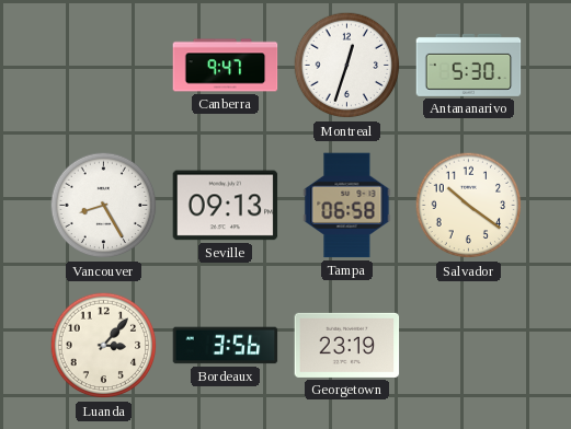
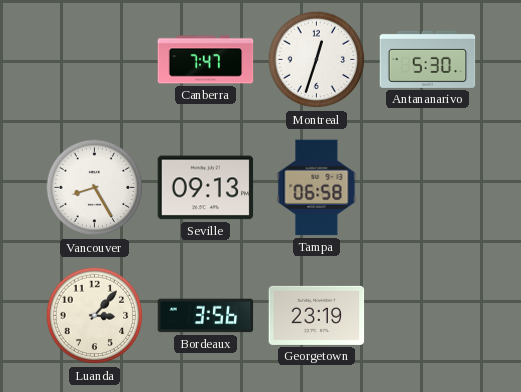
Canberra: 9:47 -> 7:47 (206, 60)
Salvador: 10:21 -> none (469, 206)
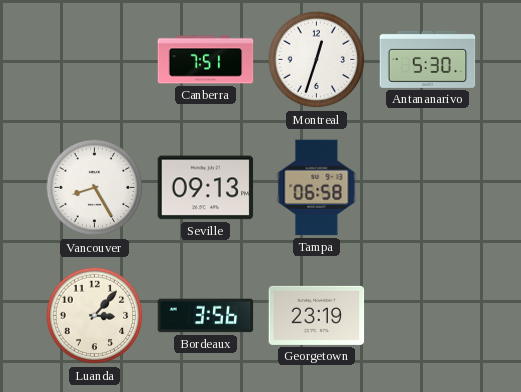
Canberra: 7:47 -> 7:51 (206, 60)
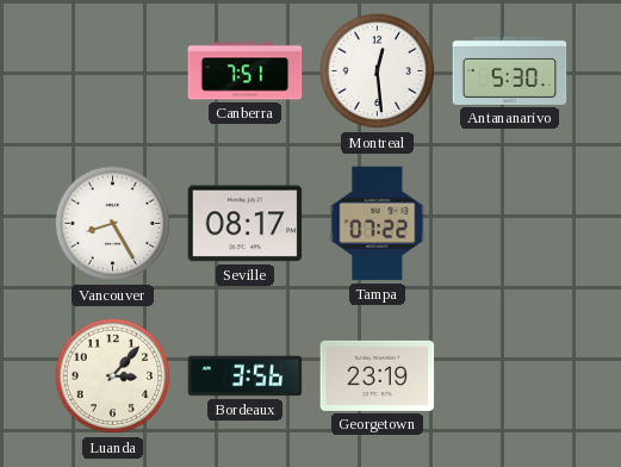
Montreal: 12:33 -> 12:29 (378, 71)
Seville: 09:13 -> 08:17 (246, 224)
Tampa: 06:58 -> 07:22 (378, 224)
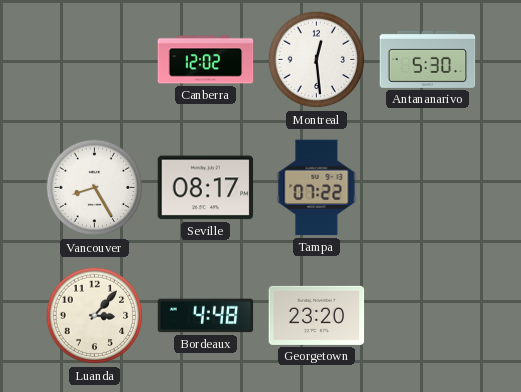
Canberra: 7:51 -> 12:02 (206, 60)
Bordeaux: 3:56 -> 4:48 (206, 316)
Georgetown: 23:19 -> 23:20 (317, 315)
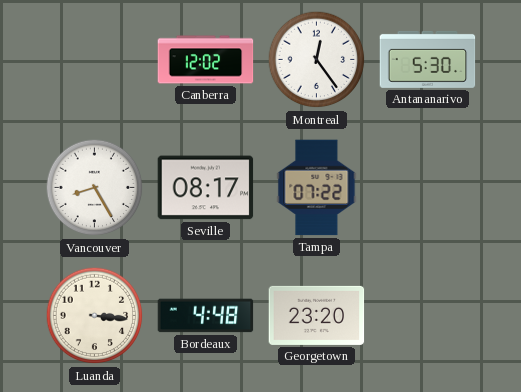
Montreal: 12:29 -> 12:24 (317, 60)
Luanda: 3:07 -> 3:16 (95, 316)
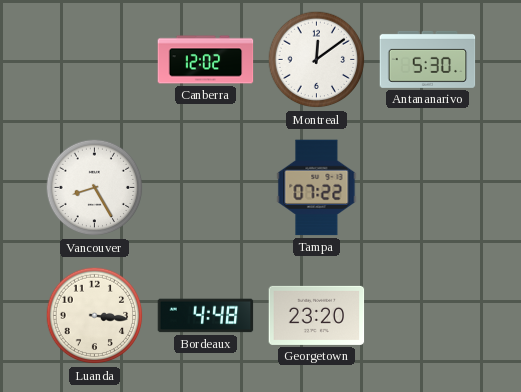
Montreal: 12:24 -> 12:09 (317, 60)
Seville: 08:17 -> none (206, 188)
